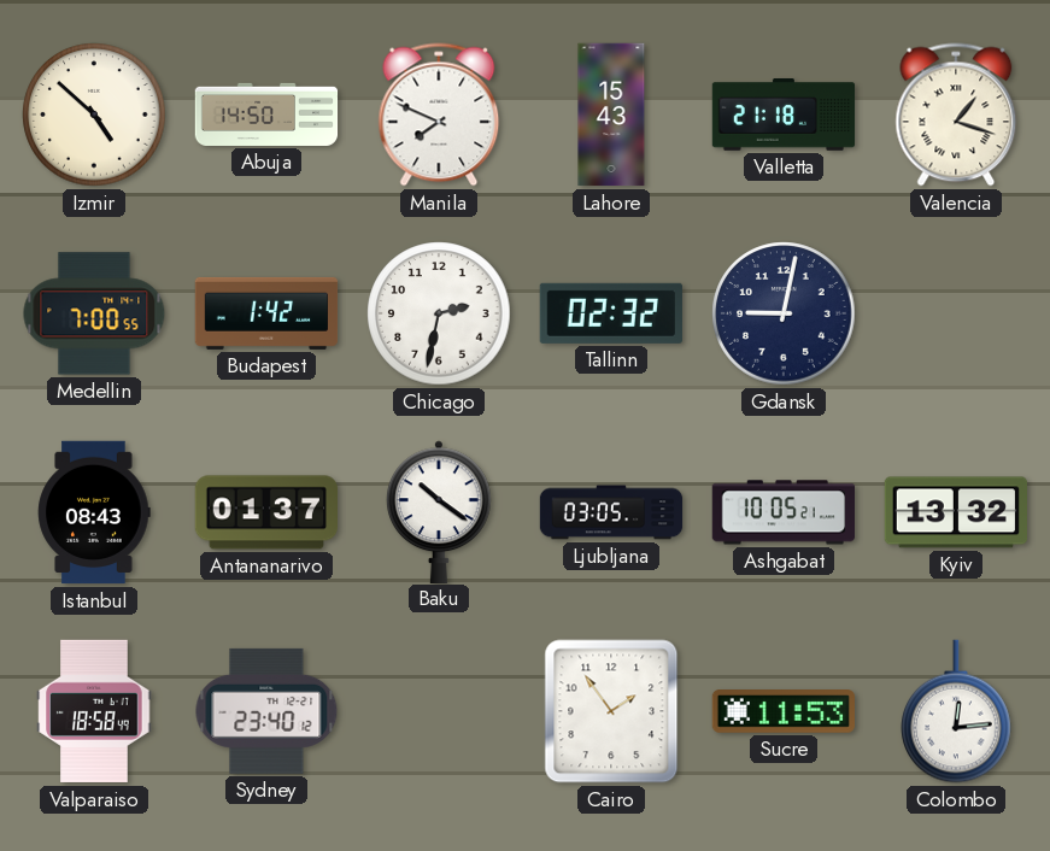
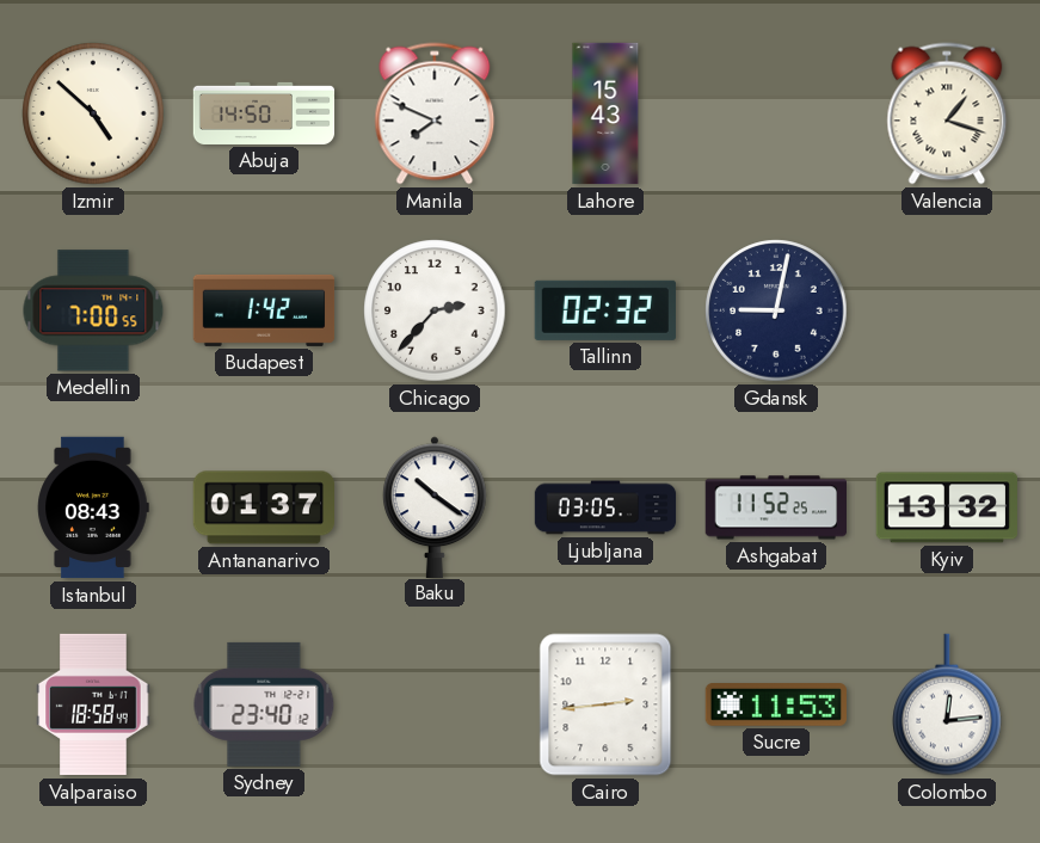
Valletta: 21:18 -> none (784, 115)
Chicago: 2:32 -> 2:37 (435, 310)
Ashgabat: 10:05 -> 11:52 (775, 507)
Cairo: 1:54 -> 2:44 (605, 704)
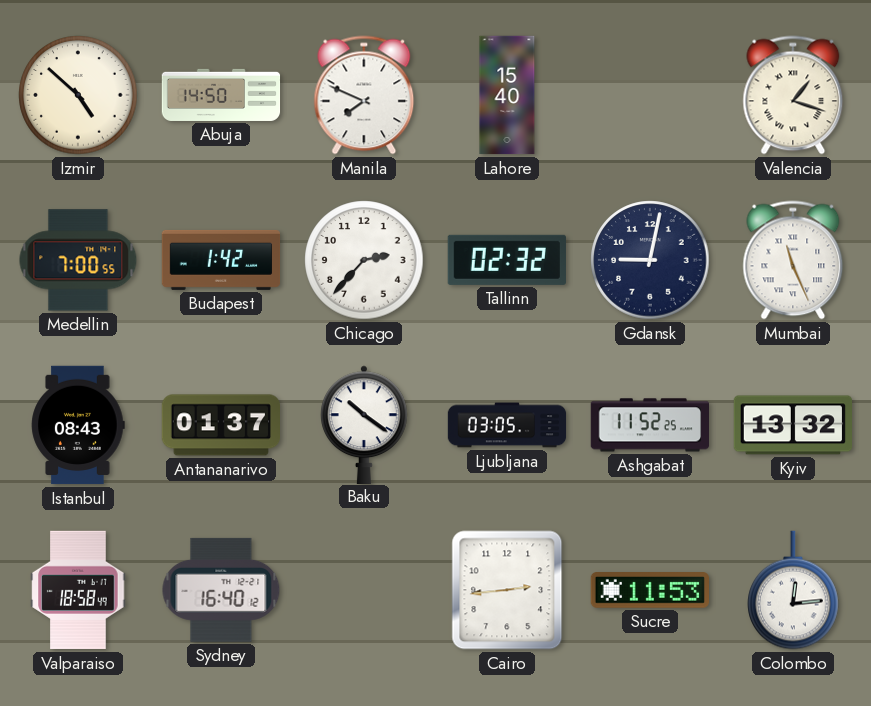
Lahore: 15:43 -> 15:40 (507, 95)
Mumbai: none -> 11:26 (793, 260)
Sydney: 23:40 -> 16:40 (221, 590)
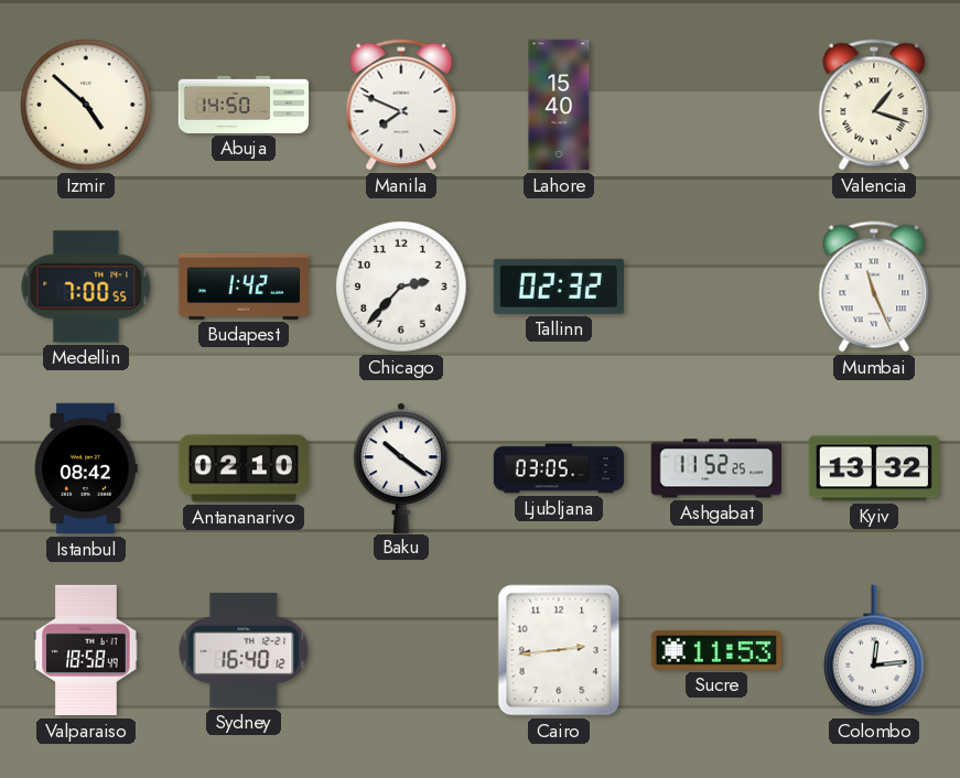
Gdansk: 9:02 -> none (650, 260)
Istanbul: 08:43 -> 08:42 (86, 468)
Antananarivo: 01:37 -> 02:10 (242, 468)
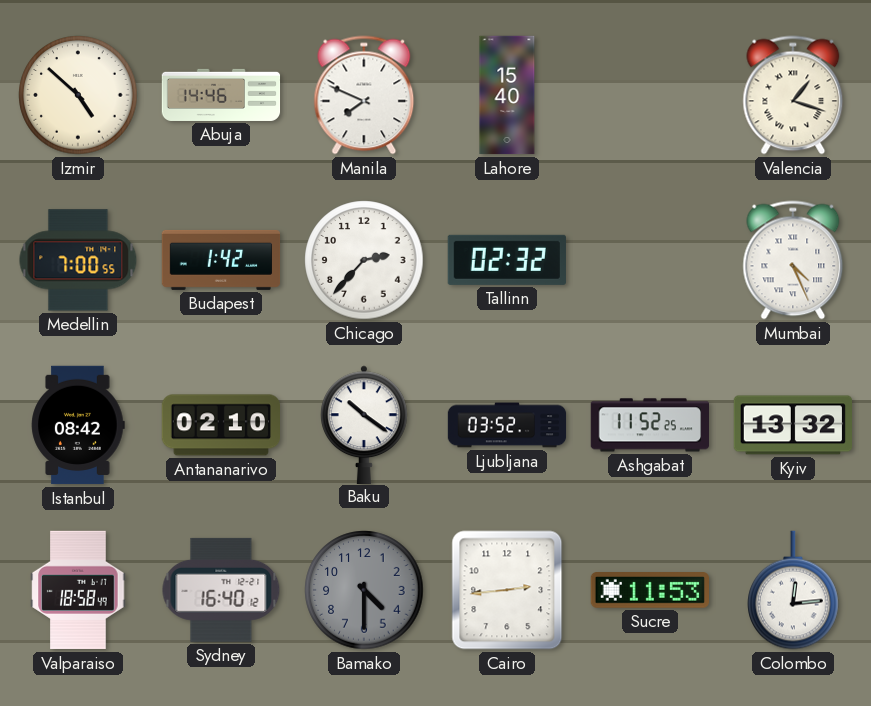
Abuja: 14:50 -> 14:46 (221, 95)
Mumbai: 11:26 -> 4:26 (793, 260)
Ljubljana: 03:05 -> 03:52 (507, 425)
Bamako: none -> 4:30 (364, 590)
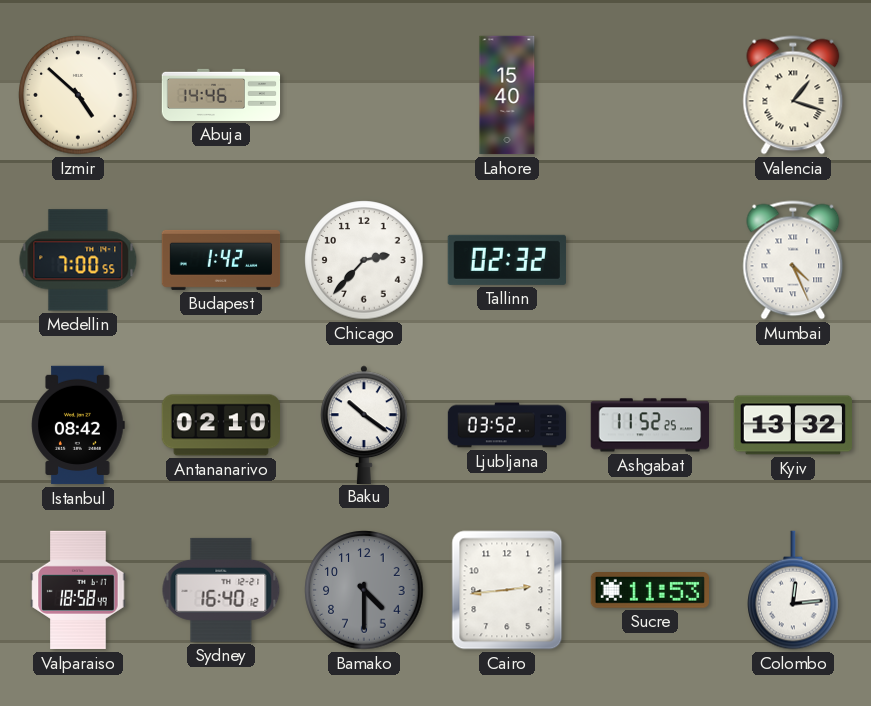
Manila: 7:49 -> none (364, 95)
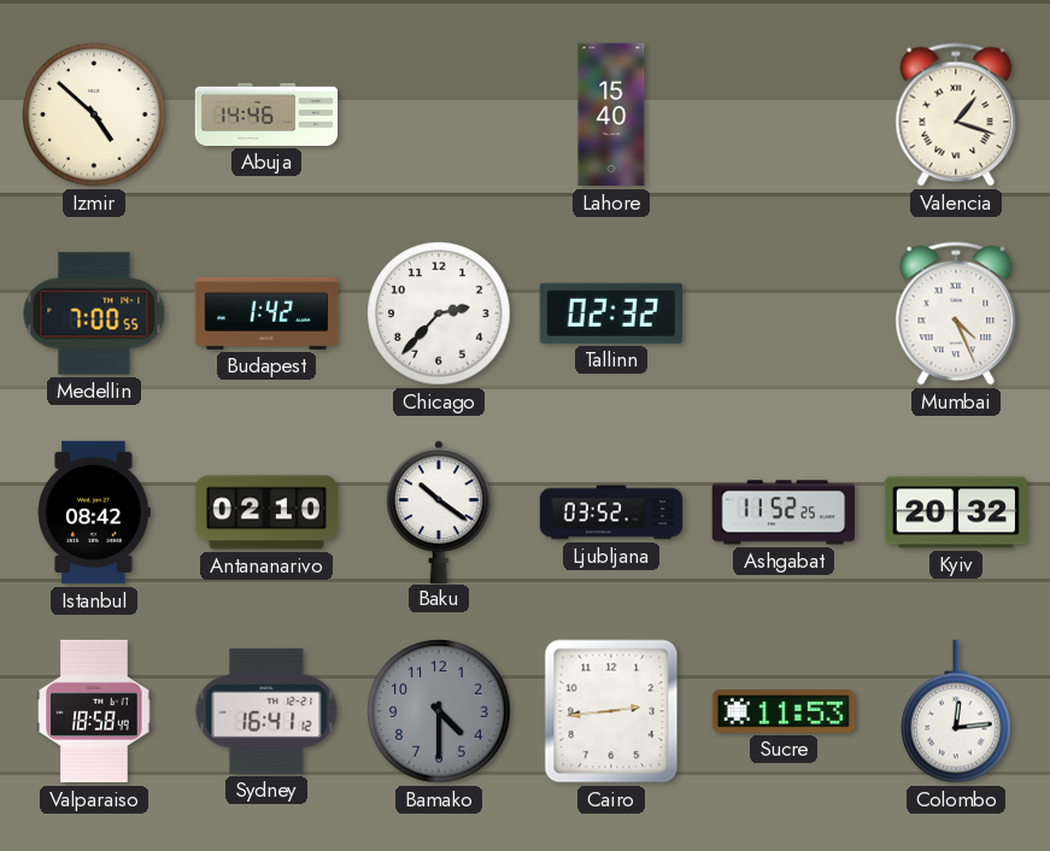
Kyiv: 13:32 -> 20:32 (955, 512)
Sydney: 16:40 -> 16:41 (266, 711)
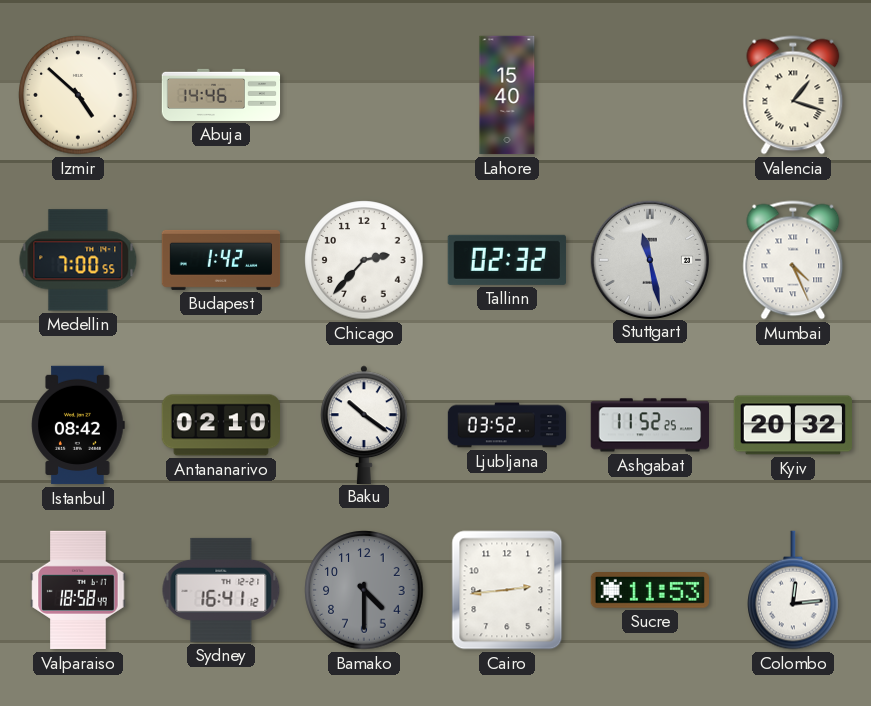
Stuttgart: none -> 11:28 (649, 259)
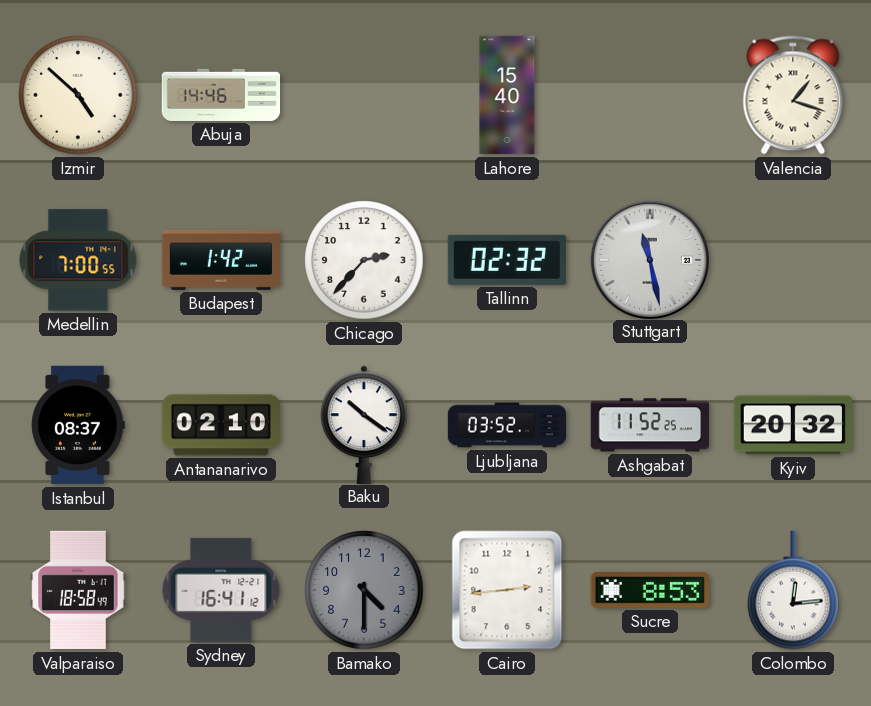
Mumbai: 4:26 -> none (793, 260)
Istanbul: 08:42 -> 08:37 (78, 425)
Sucre: 11:53 -> 8:53 (649, 591)
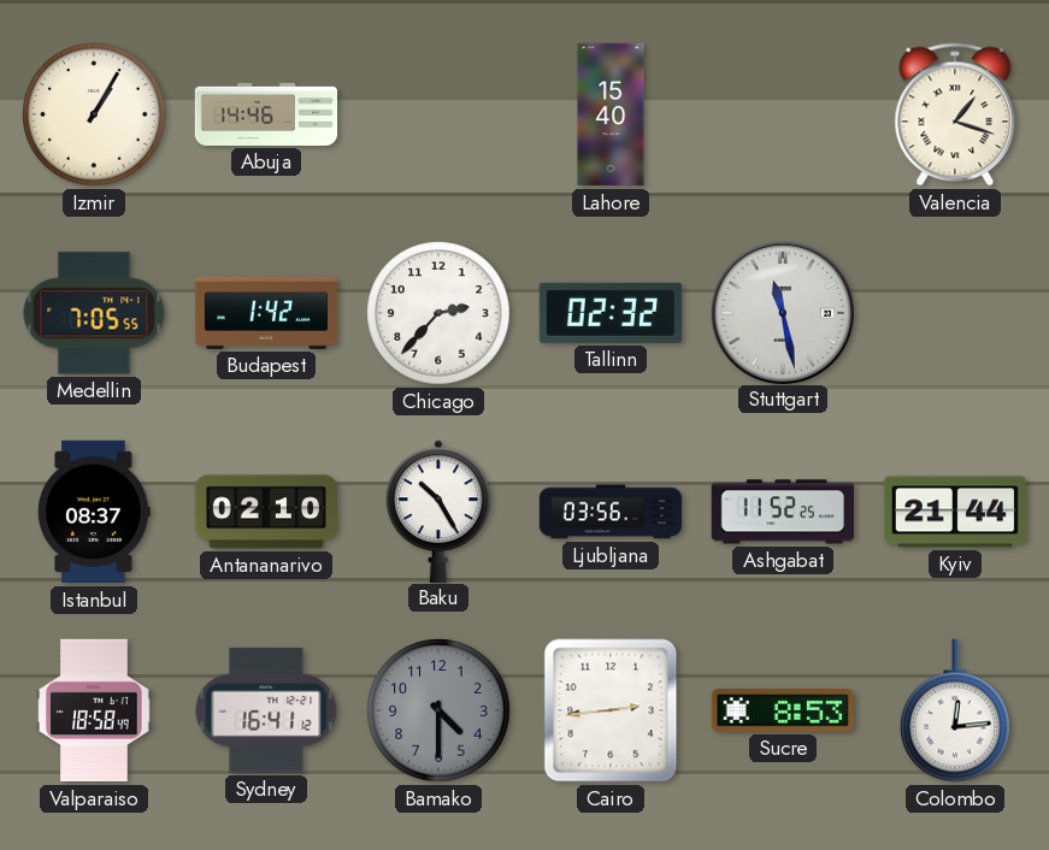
Izmir: 4:52 -> 1:05 (94, 114)
Medellin: 7:00 -> 7:05 (94, 313)
Baku: 10:21 -> 10:25 (440, 510)
Ljubljana: 03:52 -> 03:56 (611, 512)
Kyiv: 20:32 -> 21:44 (954, 512)
